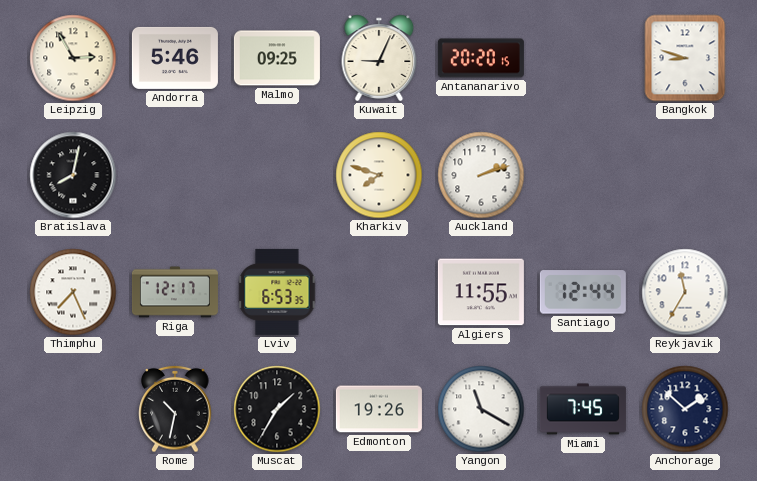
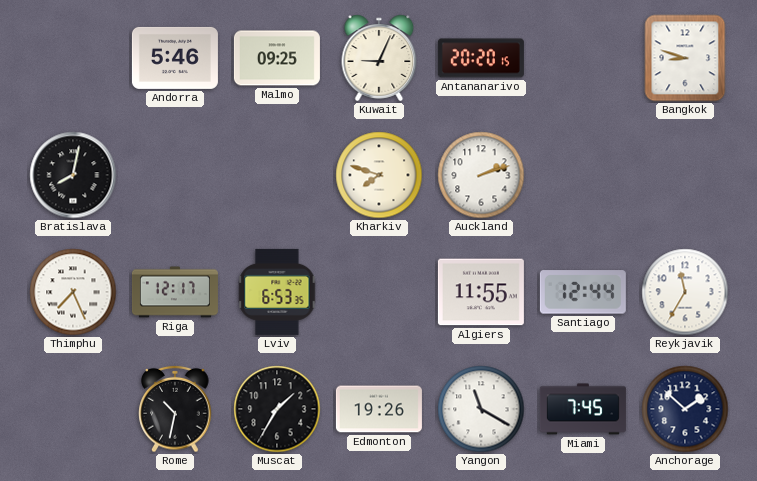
Leipzig: 2:55 -> none (73, 58)
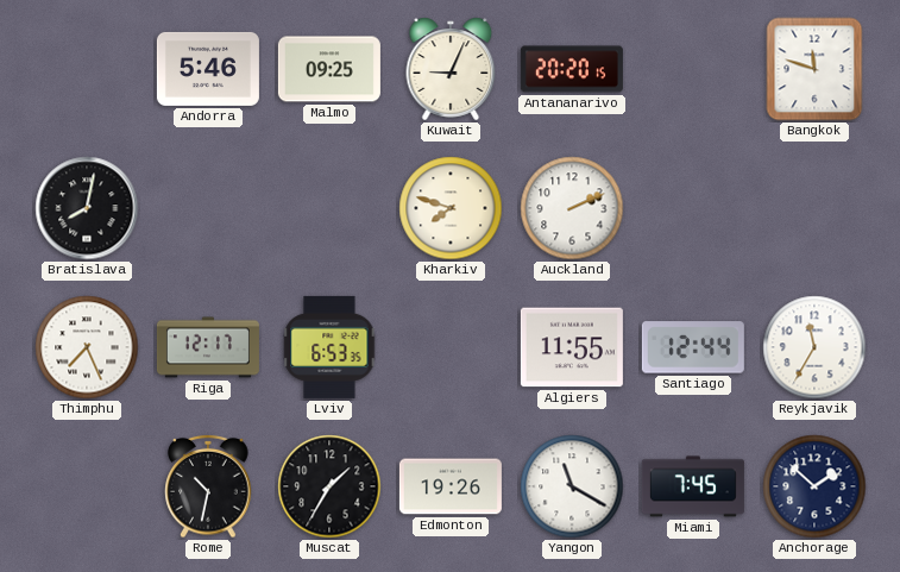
Bangkok: 8:48 -> 11:48 (814, 69)
Auckland: 2:12 -> 2:11 (572, 208)
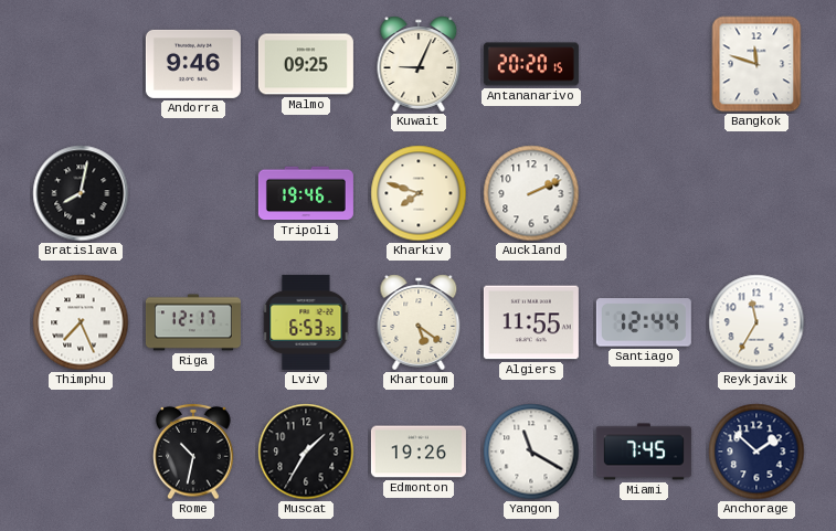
Andorra: 5:46 -> 9:46 (193, 64)
Tripoli: none -> 19:46 (306, 193)
Khartoum: none -> 5:21 (419, 322)
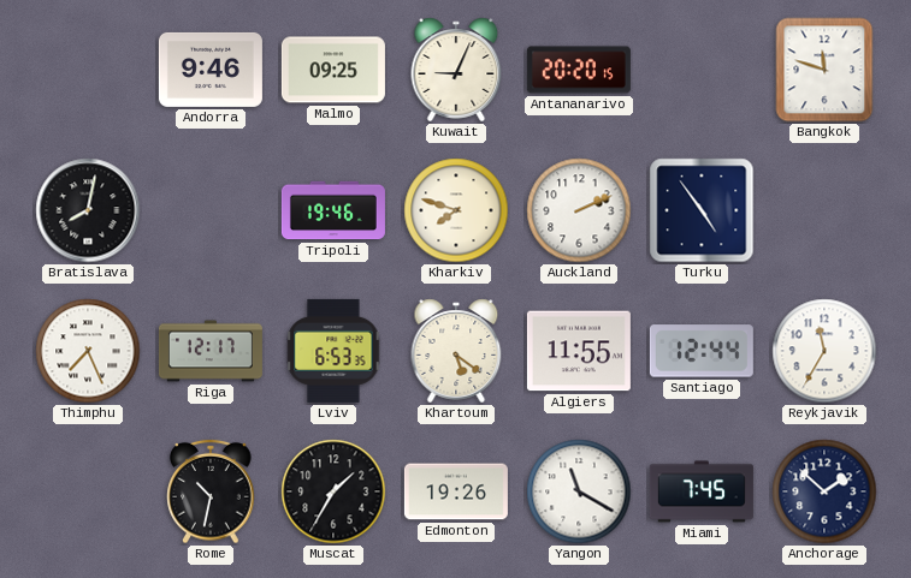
Turku: none -> 4:54 (702, 210)
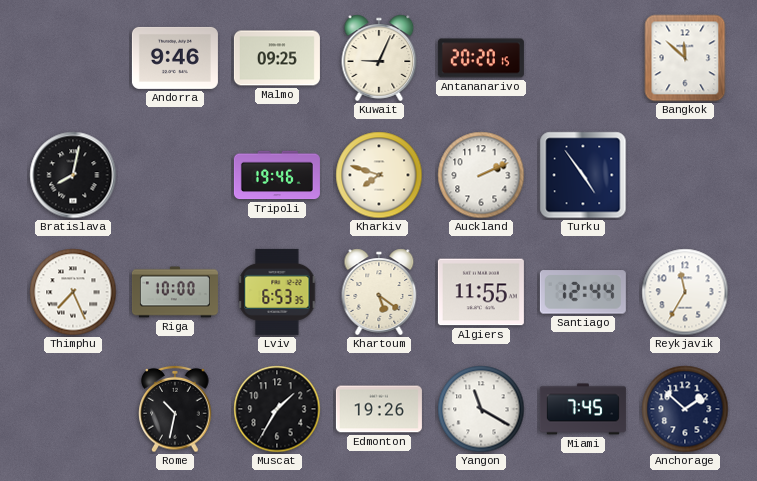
Bangkok: 11:48 -> 11:52 (685, 58)
Riga: 12:17 -> 10:00 (175, 292)
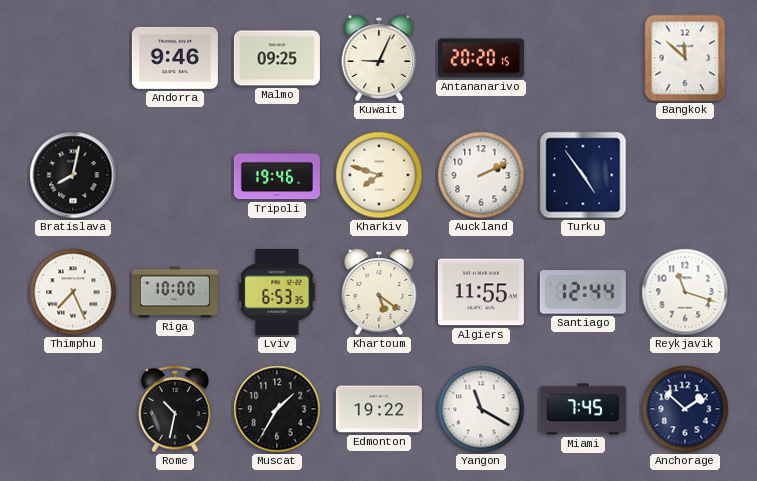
Reykjavik: 11:35 -> 11:18 (685, 292)
Edmonton: 19:26 -> 19:22 (379, 409)
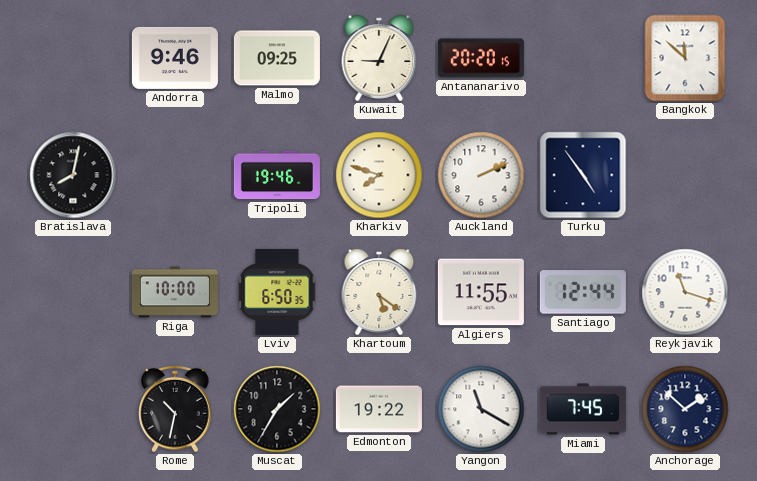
Thimphu: 7:26 -> none (73, 292)
Lviv: 6:53 -> 6:50 (277, 292)
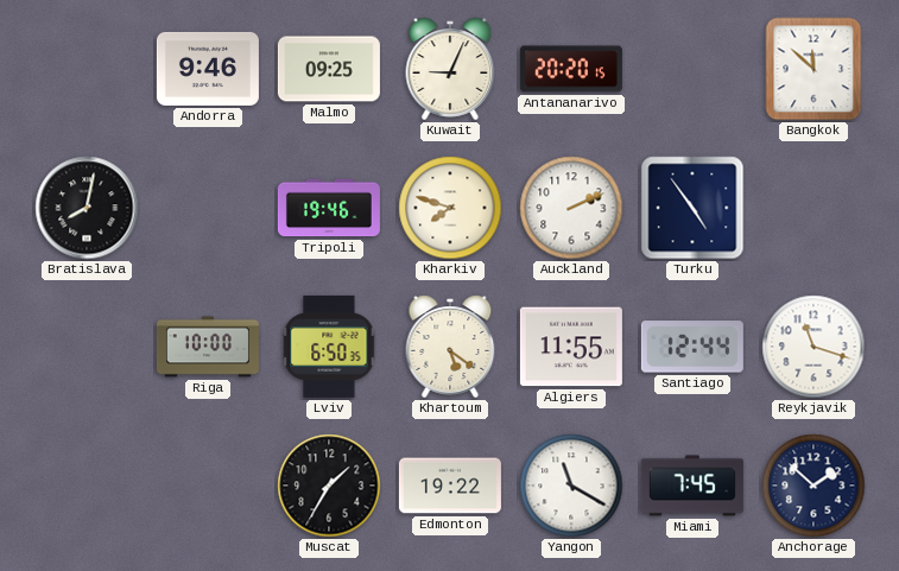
Rome: 10:32 -> none (175, 409)
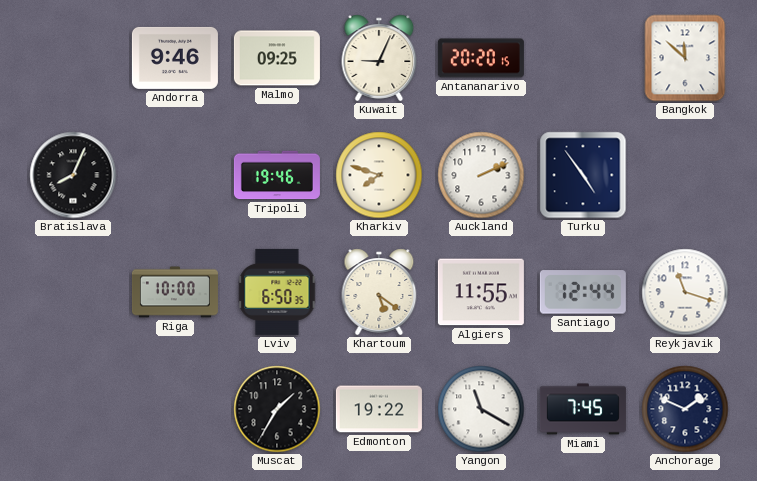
Bratislava: 8:02 -> 8:04 (73, 175)
Anchorage: 1:52 -> 1:49 (685, 409)
